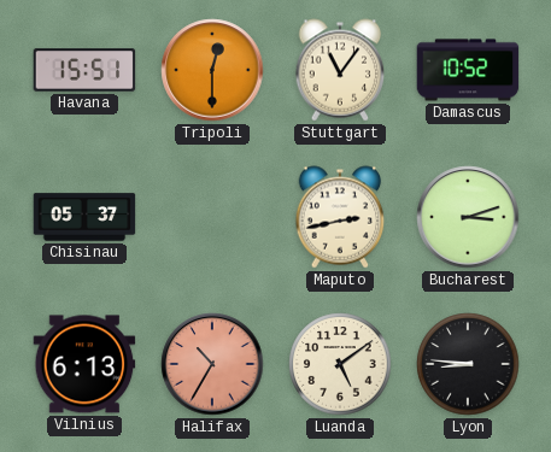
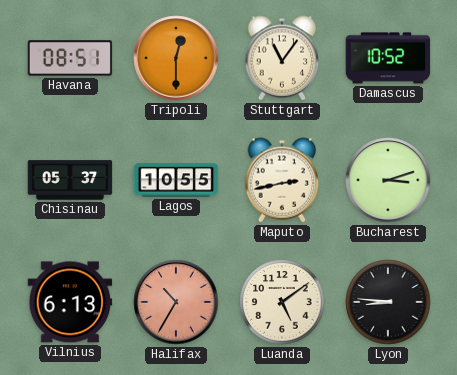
Havana: 15:51 -> 08:51 (70, 58)
Lagos: none -> 10:55 (176, 180)
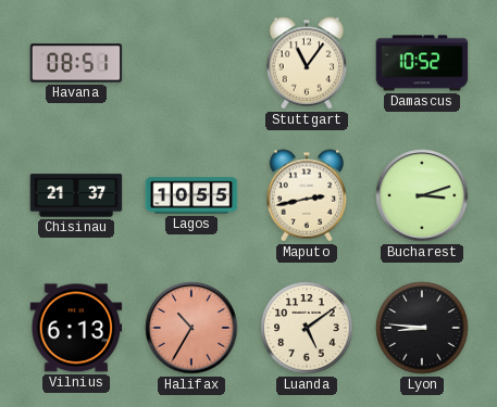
Tripoli: 12:30 -> none (176, 58)
Chisinau: 05:37 -> 21:37 (76, 195)
